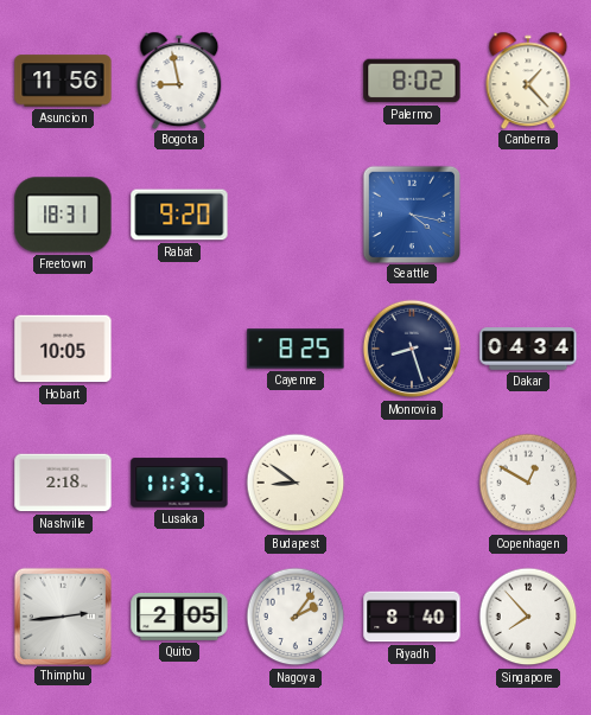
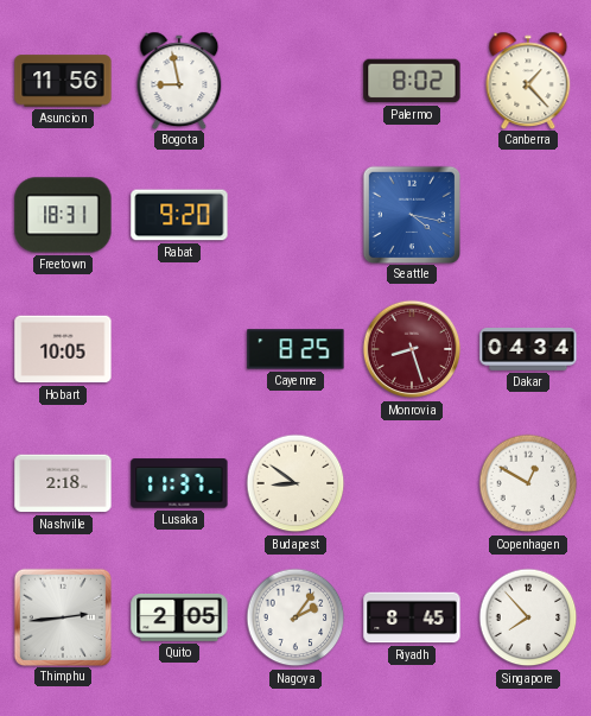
Monrovia dial: navy -> burgundy (412, 349)
Riyadh: 8:40 -> 8:45 (412, 617)
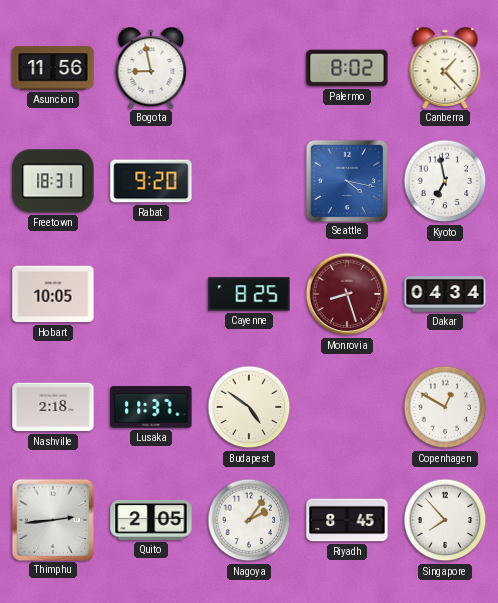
Kyoto: none -> 6:58 (445, 181)
Budapest: 8:51 -> 4:51 (249, 407)
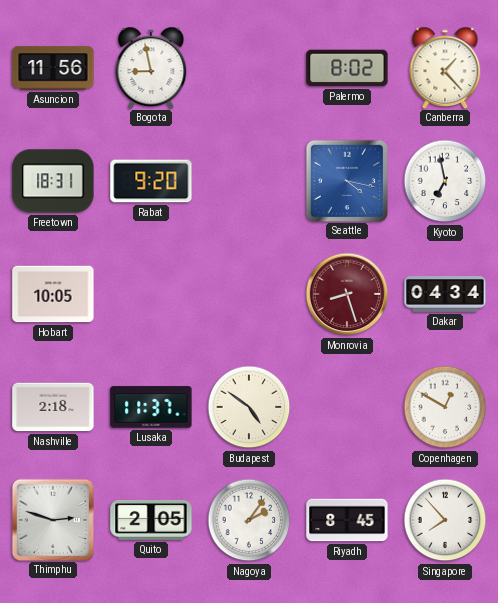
Cayenne: 8:25 -> none (249, 294)
Thimphu: 2:44 -> 2:48 (52, 519)
